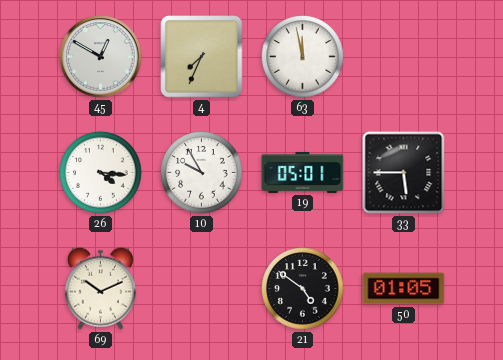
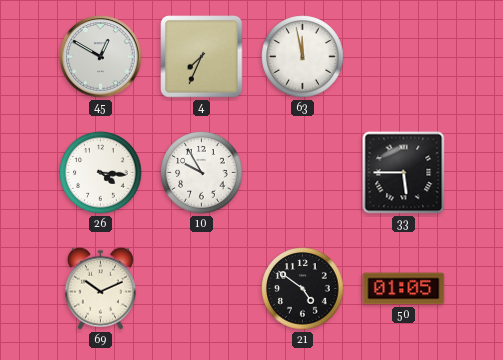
19: 05:01 -> none (303, 172)
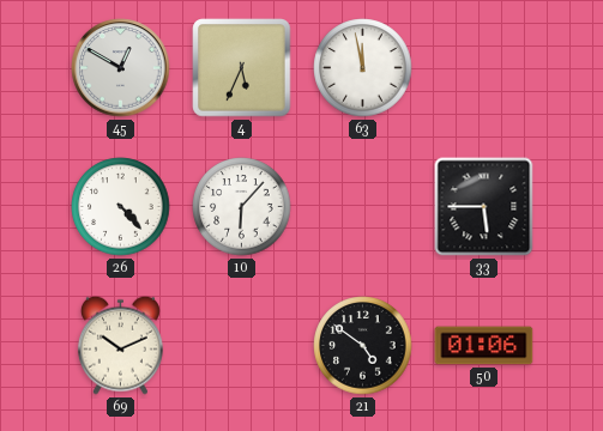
4: 7:34 -> 5:34 (242, 68)
26: 4:16 -> 4:23 (121, 207)
10: 9:55 -> 6:07 (242, 207)
50: 01:05 -> 01:06 (484, 346)
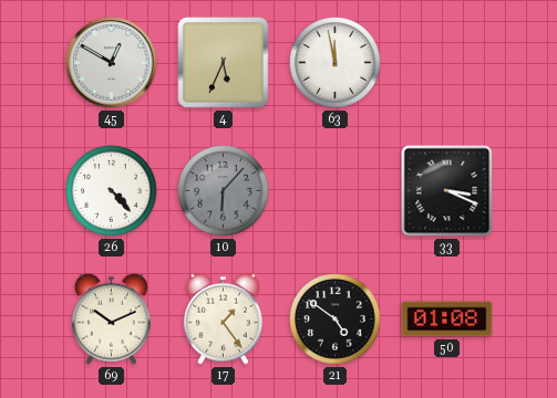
10 dial: white -> grey (224, 191)
33: 5:45 -> 3:19 (447, 191)
17: none -> 1:24 (223, 318)
50: 01:06 -> 01:08 (447, 320)
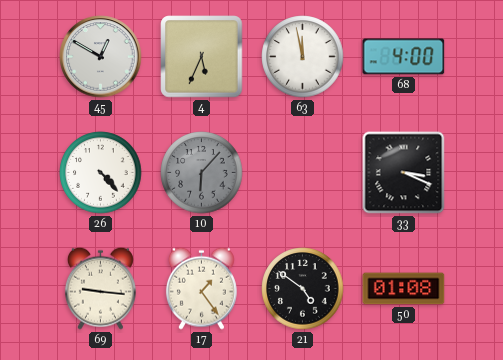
68: none -> 4:00 (404, 57)
69: 10:11 -> 9:16 (100, 288)
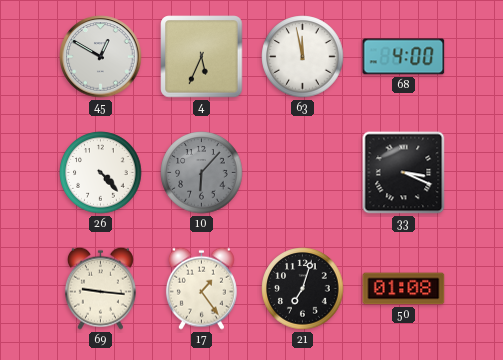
21: 4:51 -> 7:03 (303, 289)
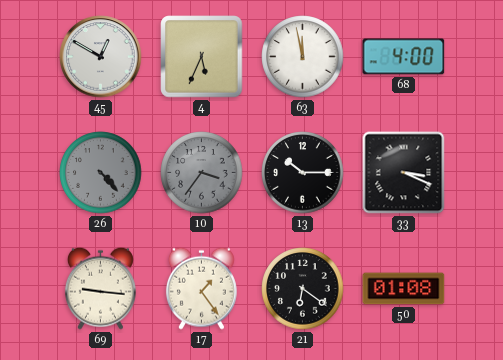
26 dial: white -> grey (101, 173)
10: 6:07 -> 3:36 (202, 173)
13: none -> 10:15 (303, 173)
21: 7:03 -> 6:21 (303, 289)
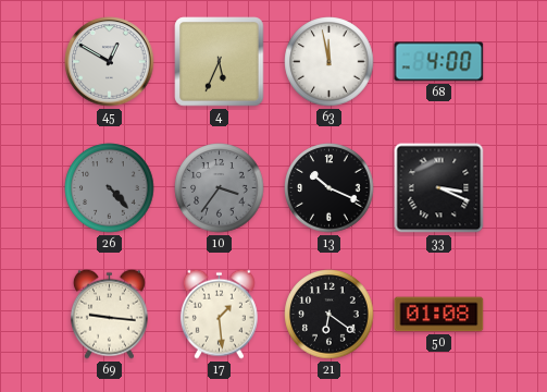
13: 10:15 -> 10:19 (330, 188)
17: 1:24 -> 1:29 (219, 314)
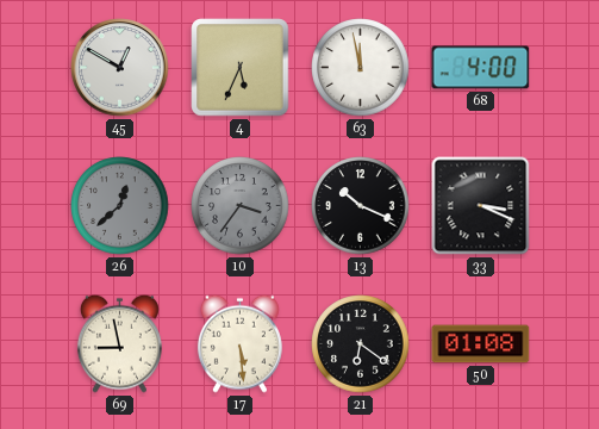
26: 4:23 -> 12:38 (120, 206)
69: 9:16 -> 8:58 (119, 343)
17: 1:29 -> 5:29 (239, 343)
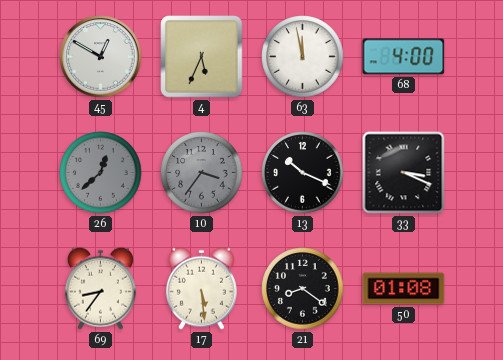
69: 8:58 -> 8:36 (100, 288)
21: 6:21 -> 8:21 (303, 289)
